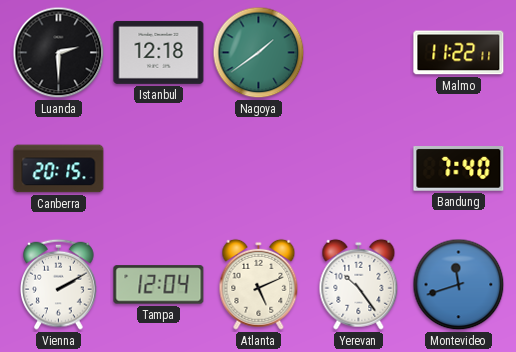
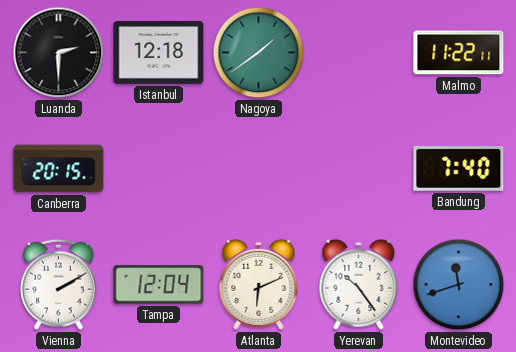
Atlanta: 5:11 -> 6:11 (259, 284)
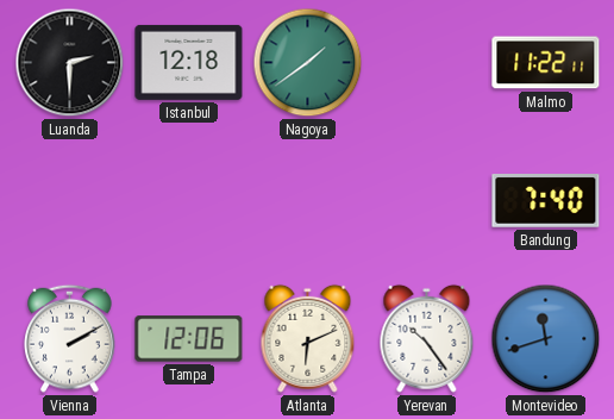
Canberra: 20:15 -> none (59, 169)
Tampa: 12:04 -> 12:06 (189, 339)
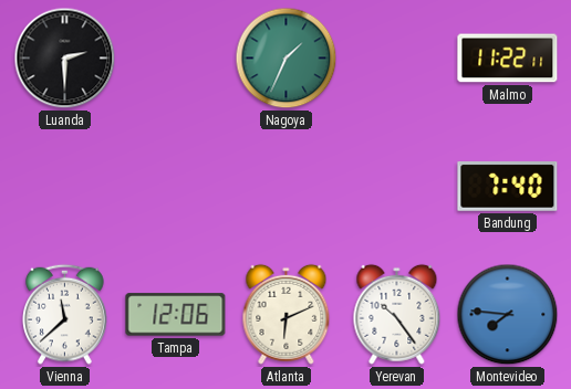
Istanbul: 12:18 -> none (189, 62)
Nagoya: 1:39 -> 1:34 (287, 59)
Vienna: 2:10 -> 11:38 (65, 314)
Montevideo: 11:42 -> 7:46 (508, 315)
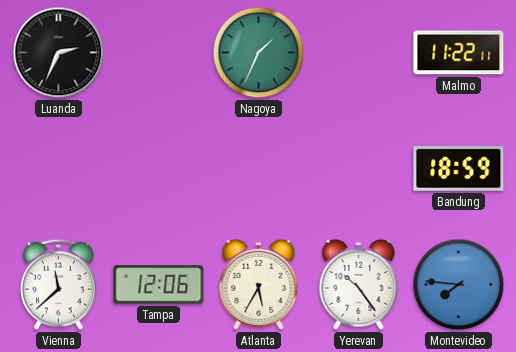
Luanda: 2:30 -> 2:34 (59, 53)
Bandung: 7:40 -> 18:59 (459, 169)
Atlanta: 6:11 -> 5:35 (259, 284)
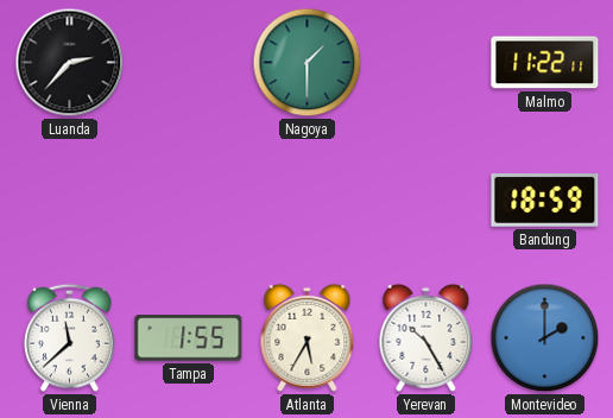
Luanda: 2:34 -> 2:37 (70, 63)
Nagoya: 1:34 -> 1:30 (308, 63)
Tampa: 12:06 -> 1:55 (189, 338)
Yerevan: 10:24 -> 10:25 (426, 337)
Montevideo: 7:46 -> 2:00 (545, 338)
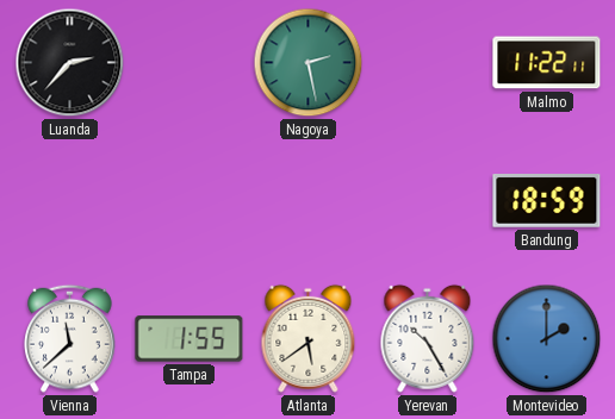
Nagoya: 1:30 -> 2:28 (309, 63)
Atlanta: 5:35 -> 5:39 (309, 338)
